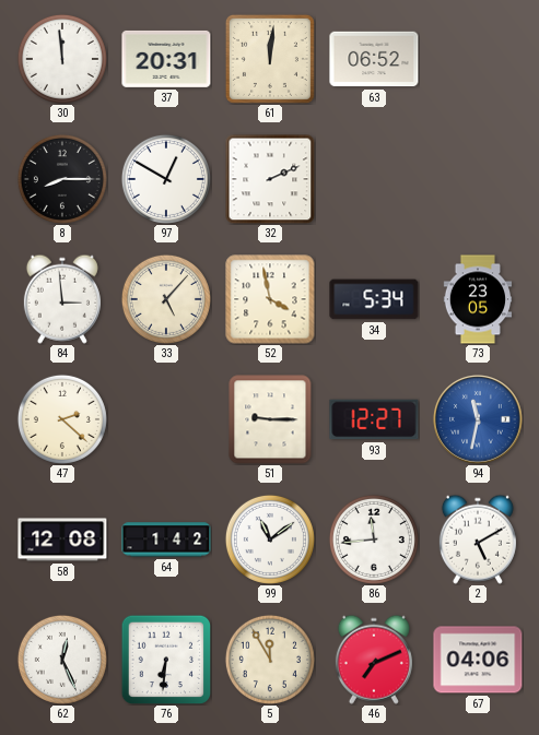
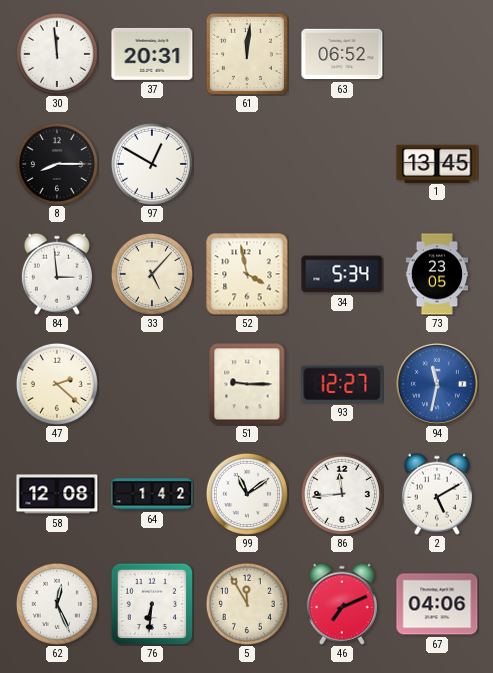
32: 2:11 -> none (270, 179)
1: none -> 13:45 (437, 163)
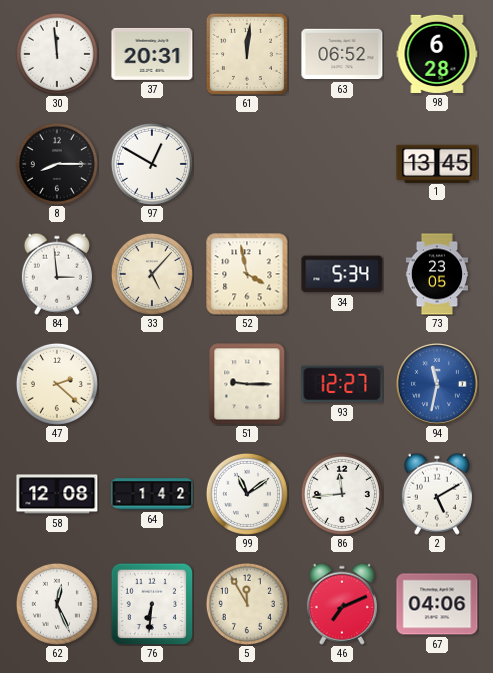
98: none -> 6:28 (437, 54)
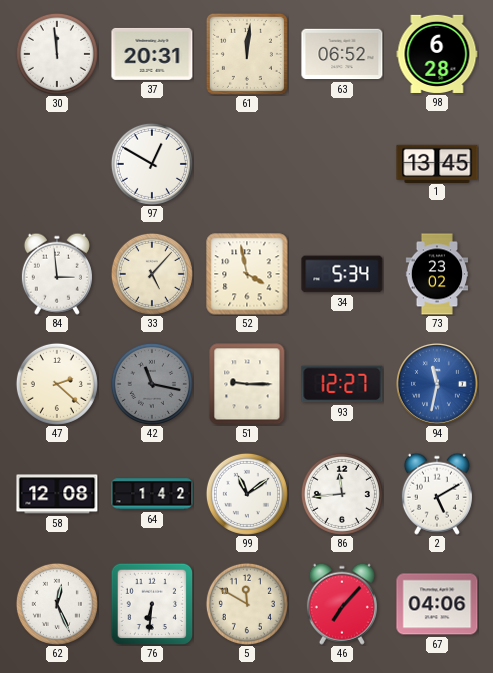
8: 8:15 -> none (57, 164)
73: 23:05 -> 23:02 (437, 274)
42: none -> 11:17 (152, 384)
5: 11:55 -> 11:50 (247, 604)
46: 7:11 -> 7:07 (342, 604)
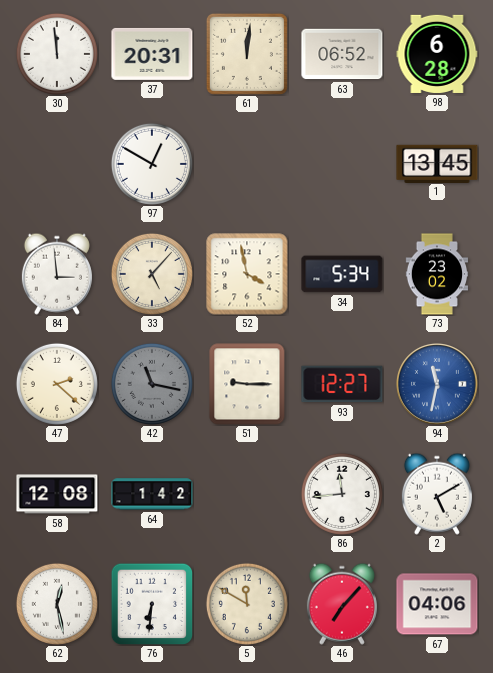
99: 11:09 -> none (247, 494)
62: 12:26 -> 12:28 (57, 604)
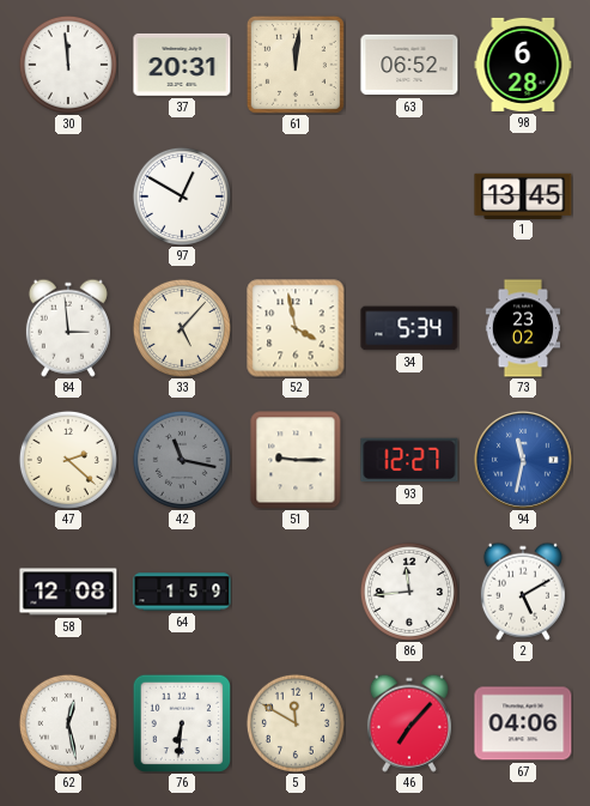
64: 1:42 -> 1:59 (182, 592)
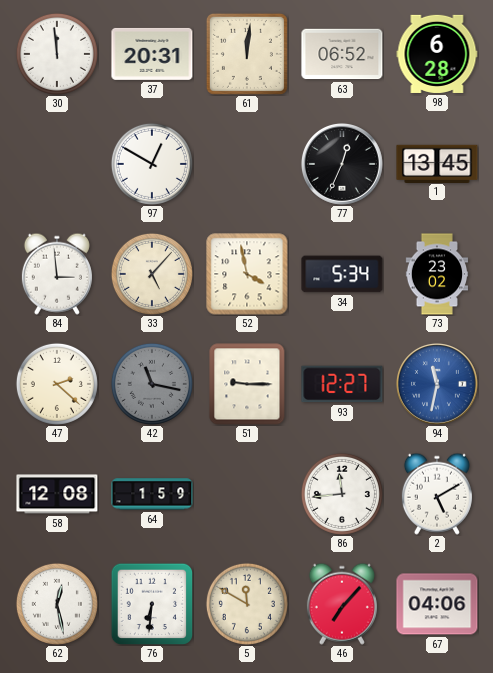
77: none -> 12:34 (342, 164)
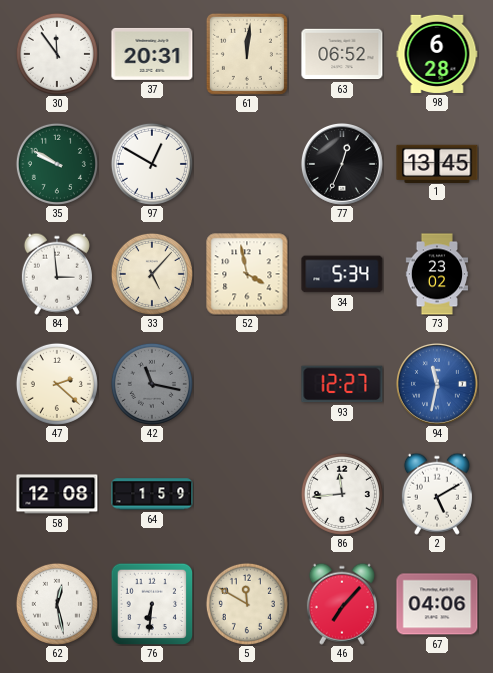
30: 11:59 -> 11:54 (57, 54)
35: none -> 9:50 (57, 164)
51: 9:15 -> none (247, 384)
